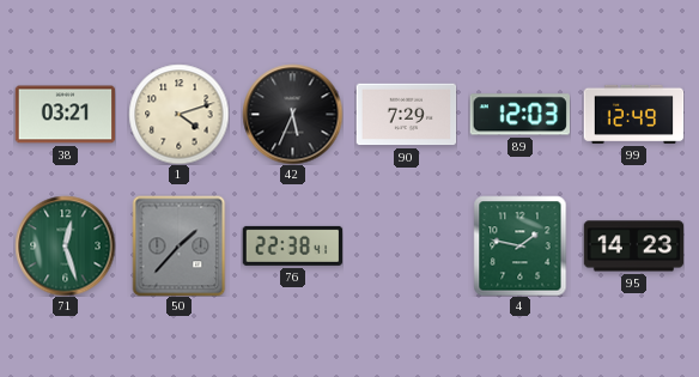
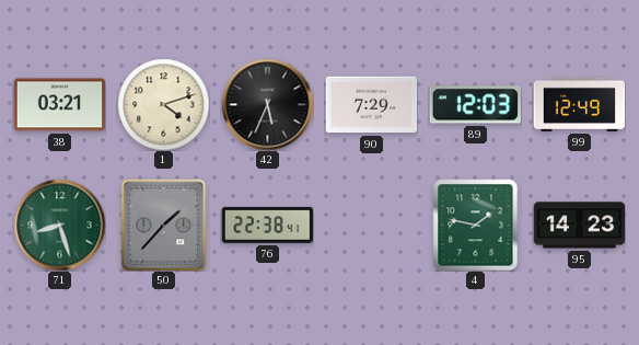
71: 12:27 -> 8:27 (59, 225)
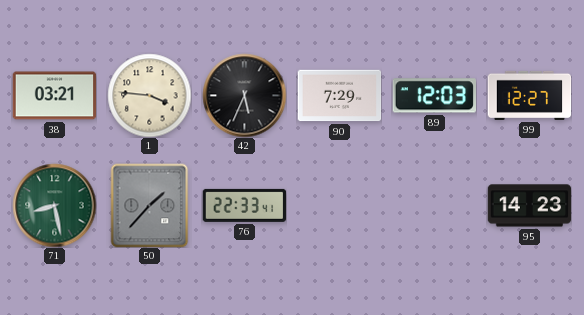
1: 4:12 -> 3:46 (149, 95)
99: 12:49 -> 12:27 (529, 95)
71: 8:27 -> 8:28 (54, 205)
76: 22:38 -> 22:33 (244, 205)
4: 1:47 -> none (476, 225)
